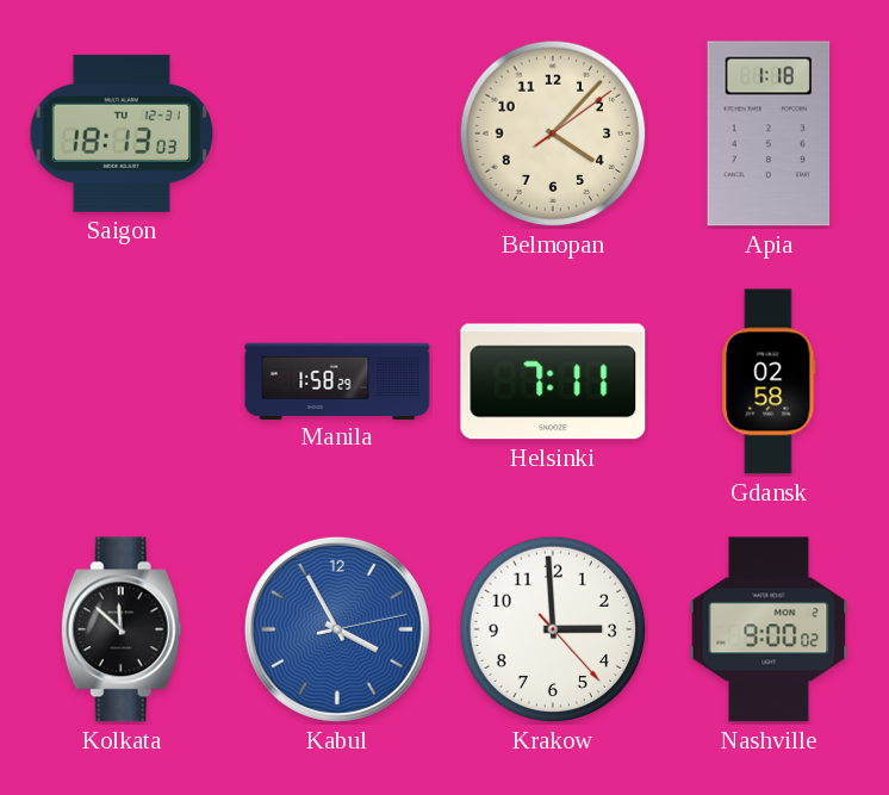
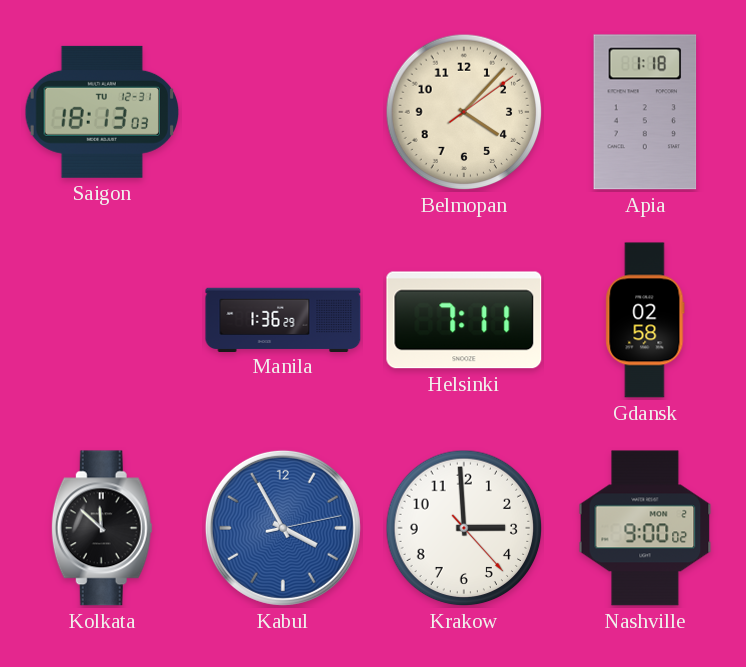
Manila: 1:58 -> 1:36 (283, 319)
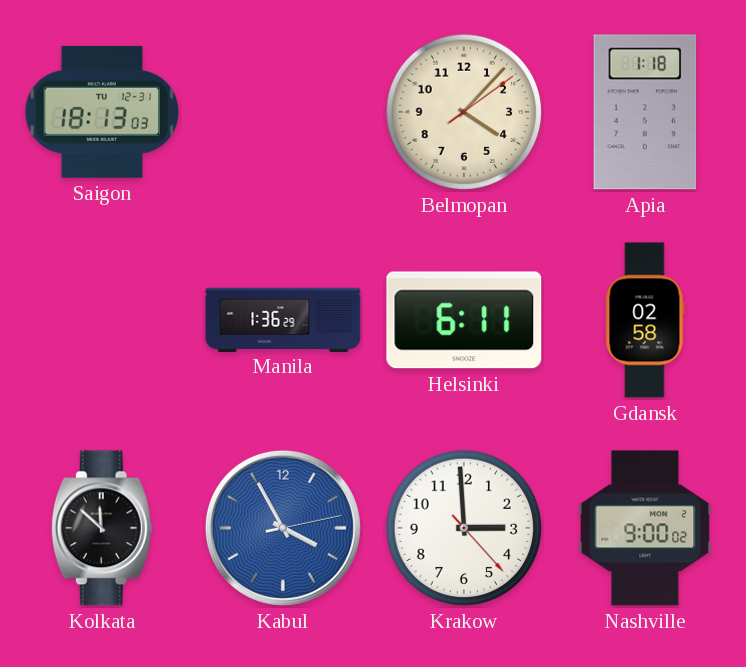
Helsinki: 7:11 -> 6:11 (464, 320)
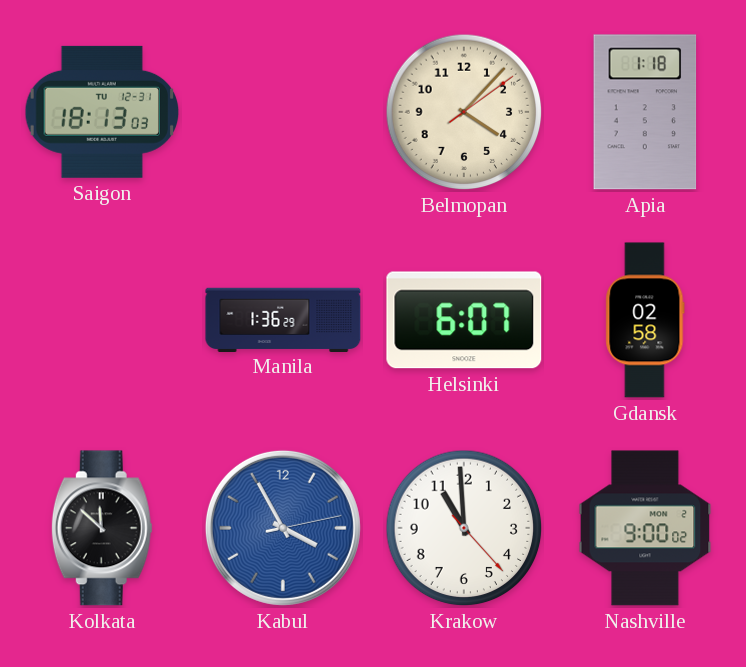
Helsinki: 6:11 -> 6:07 (464, 320)
Krakow: 2:59 -> 10:59 (464, 528)
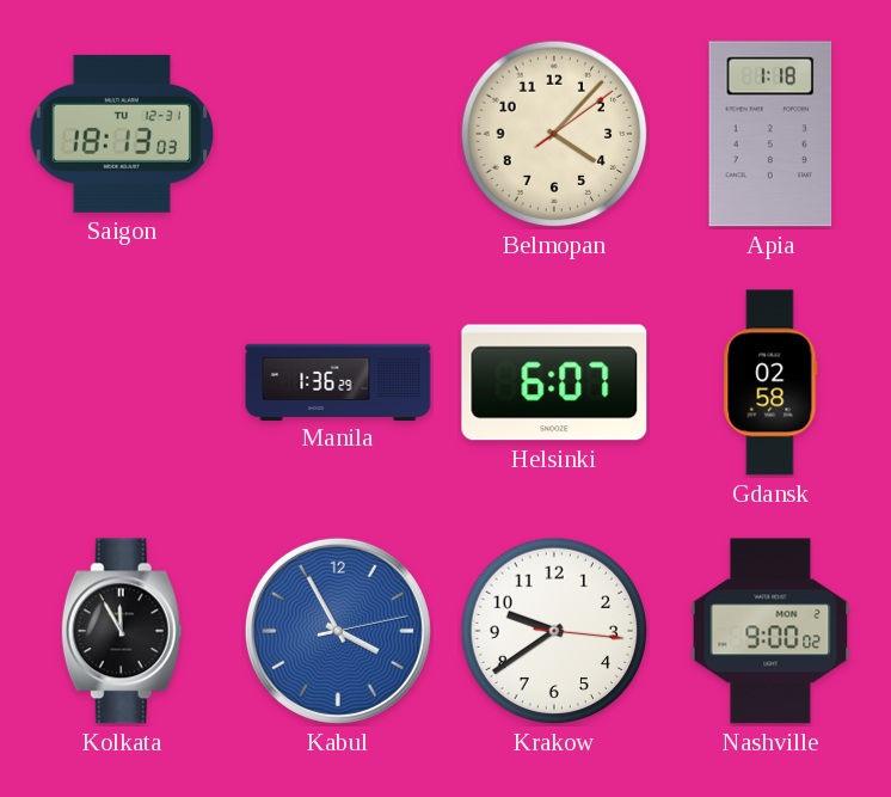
Kolkata: 11:52 -> 11:55 (122, 631)
Krakow: 10:59 -> 9:39 (554, 631)
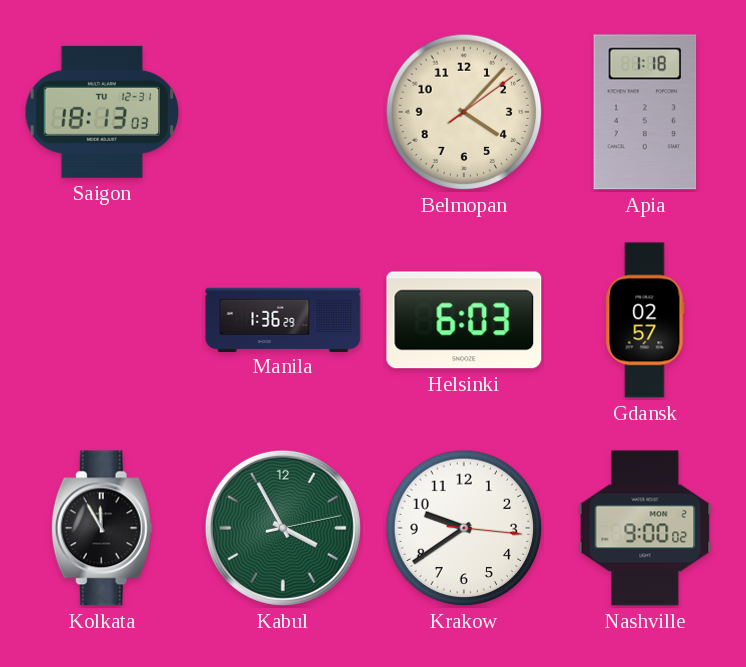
Helsinki: 6:07 -> 6:03 (464, 320)
Gdansk: 02:58 -> 02:57 (645, 320)
Kabul dial: blue -> green (283, 528)
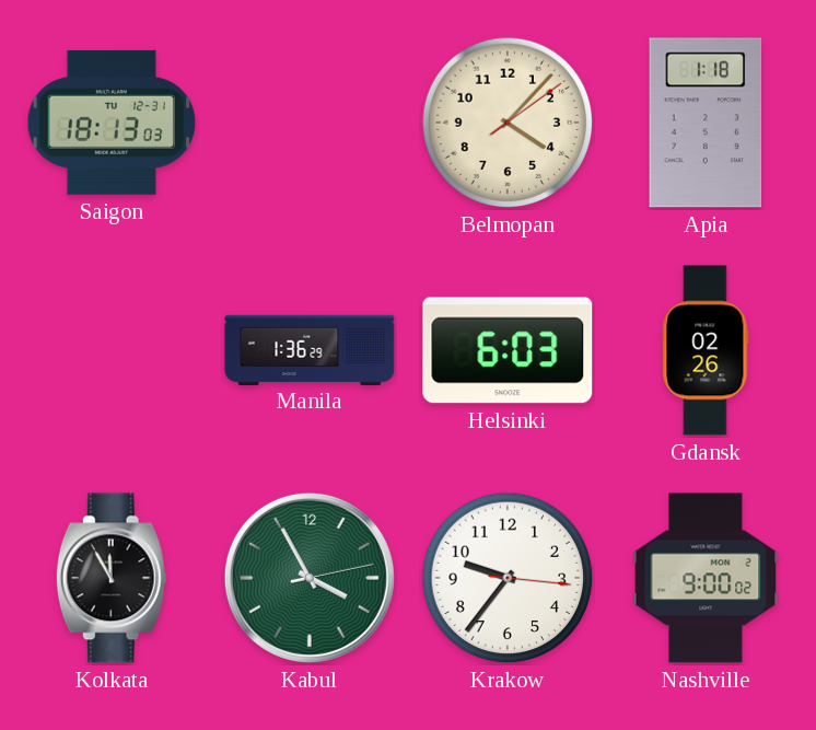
Gdansk: 02:57 -> 02:26 (706, 350)
Krakow: 9:39 -> 9:36 (508, 578)
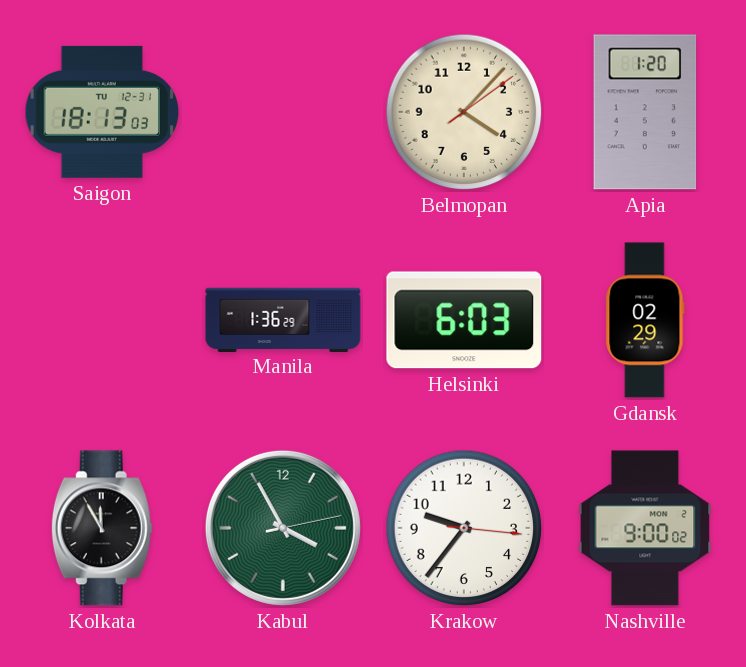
Apia: 1:18 -> 1:20 (645, 112)
Gdansk: 02:26 -> 02:29 (645, 320)
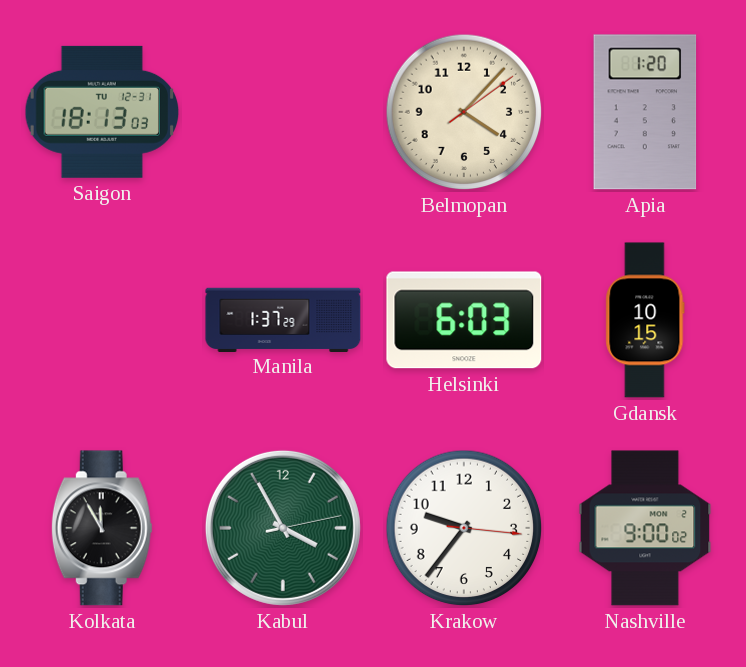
Manila: 1:36 -> 1:37 (283, 319)
Gdansk: 02:29 -> 10:15 (645, 320)
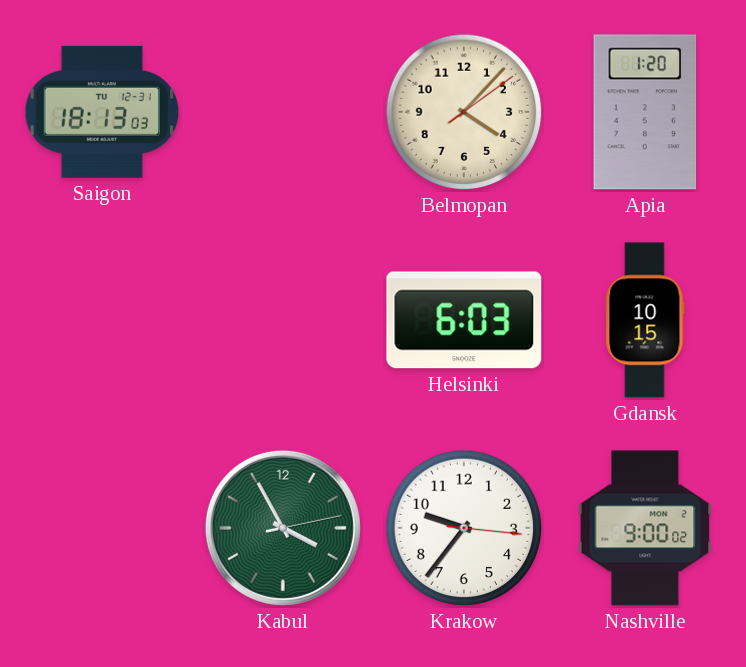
Manila: 1:37 -> none (283, 319)
Kolkata: 11:55 -> none (102, 528)
